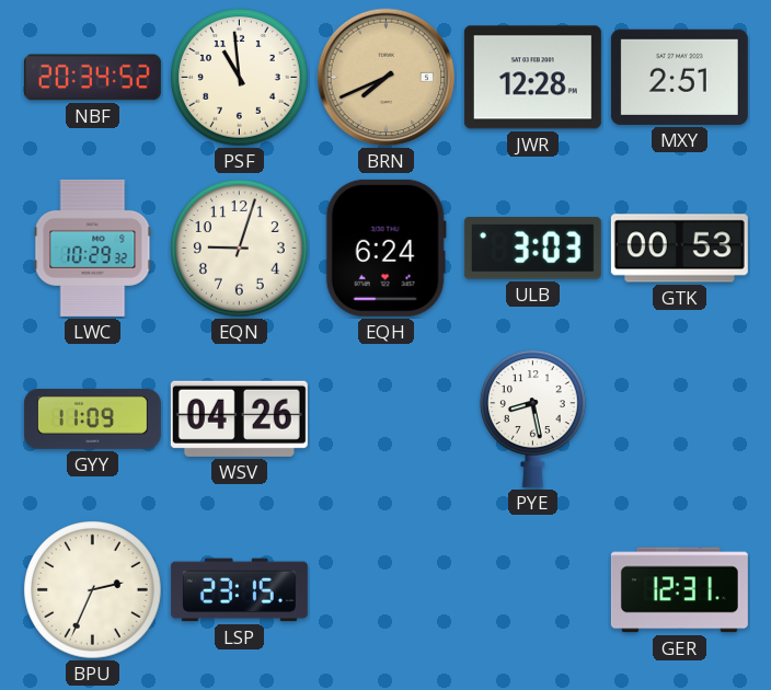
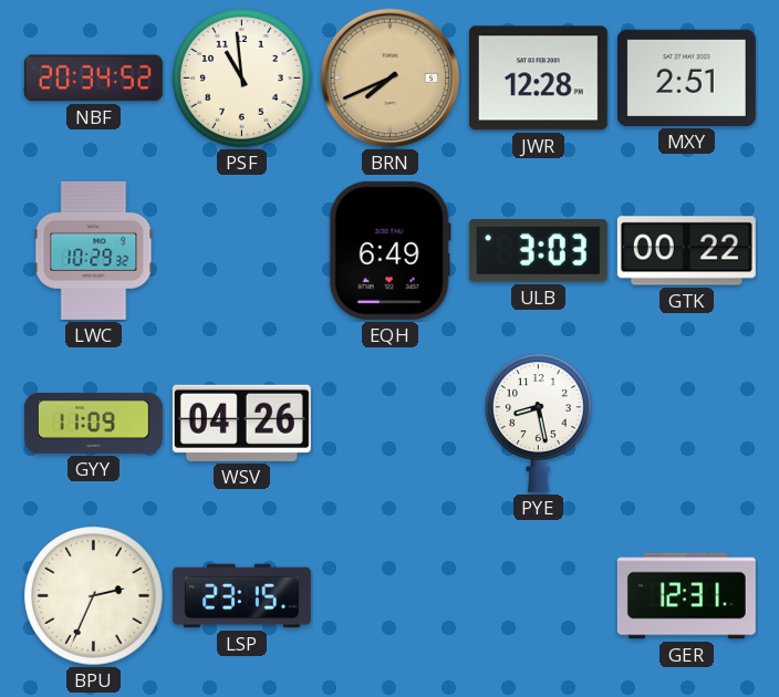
EQN: 9:03 -> none (240, 249)
EQH: 6:24 -> 6:49 (389, 250)
GTK: 00:53 -> 00:22 (686, 251)
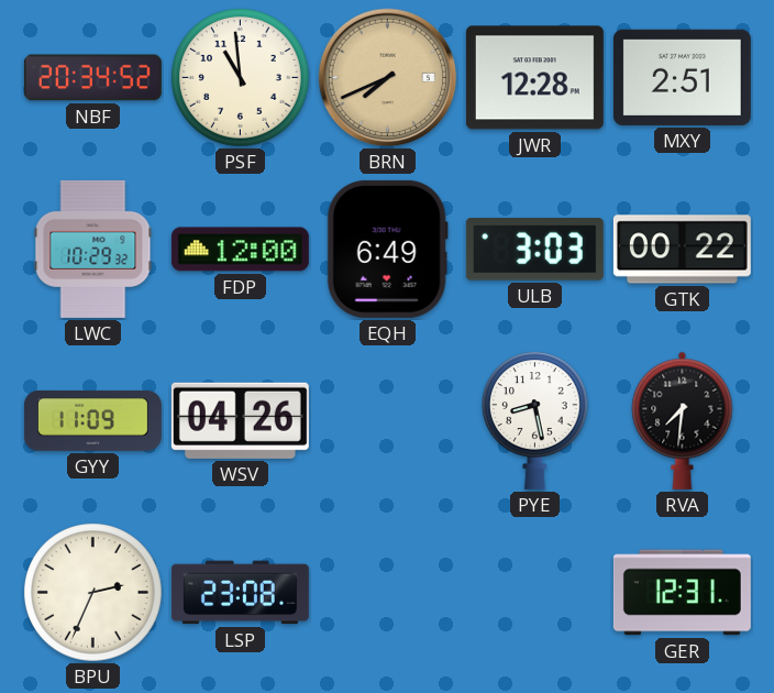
FDP: none -> 12:00 (240, 250)
RVA: none -> 7:31 (683, 420)
LSP: 23:15 -> 23:08 (240, 593)
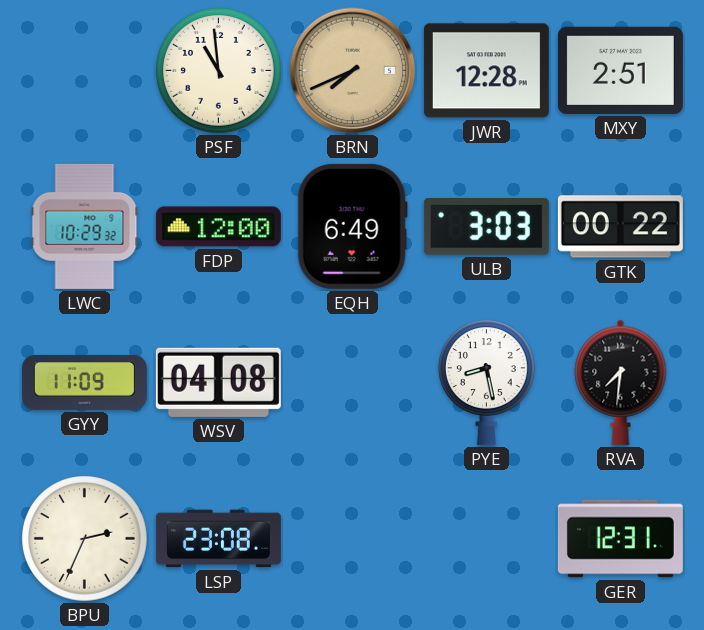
NBF: 20:34 -> none (92, 78)
WSV: 04:26 -> 04:08 (218, 382)
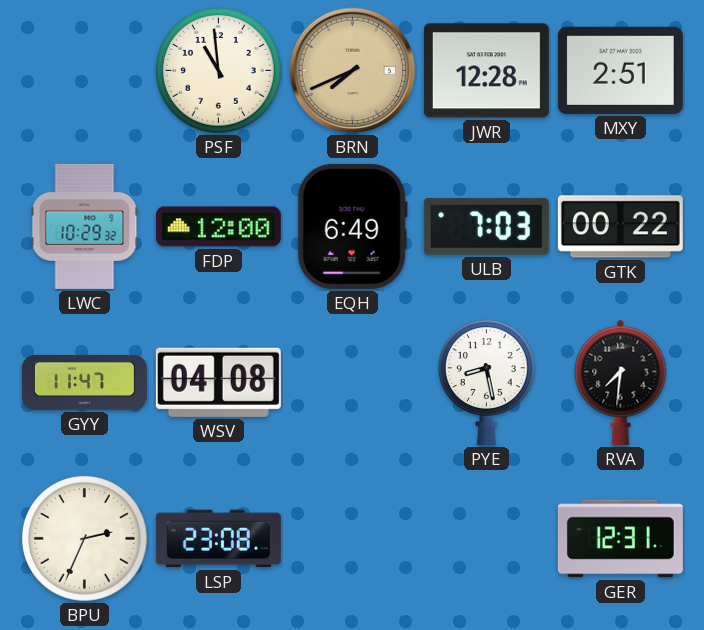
ULB: 3:03 -> 7:03 (486, 227)
GYY: 11:09 -> 11:47 (84, 382)
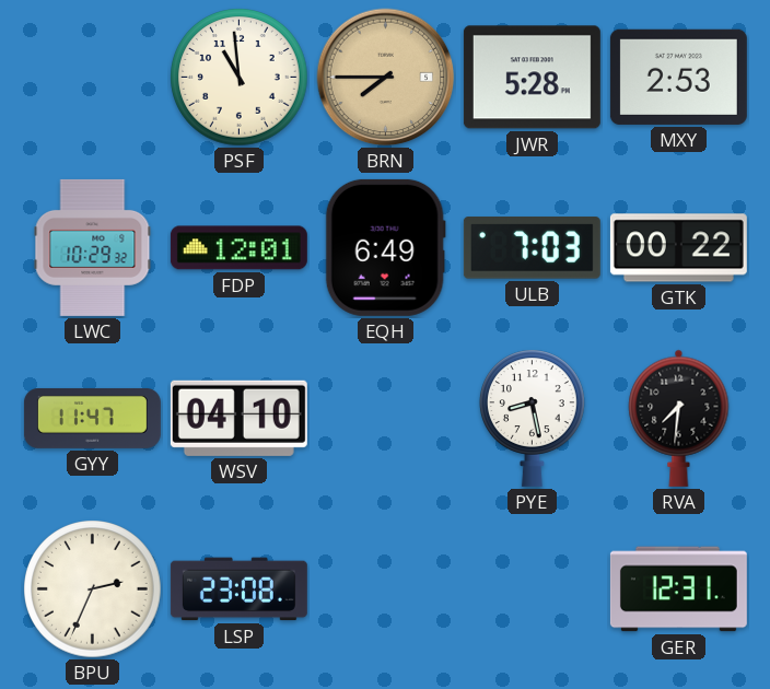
BRN: 7:41 -> 7:45 (386, 78)
JWR: 12:28 -> 5:28 (532, 78)
MXY: 2:51 -> 2:53 (678, 77)
FDP: 12:00 -> 12:01 (238, 248)
WSV: 04:08 -> 04:10 (238, 418)
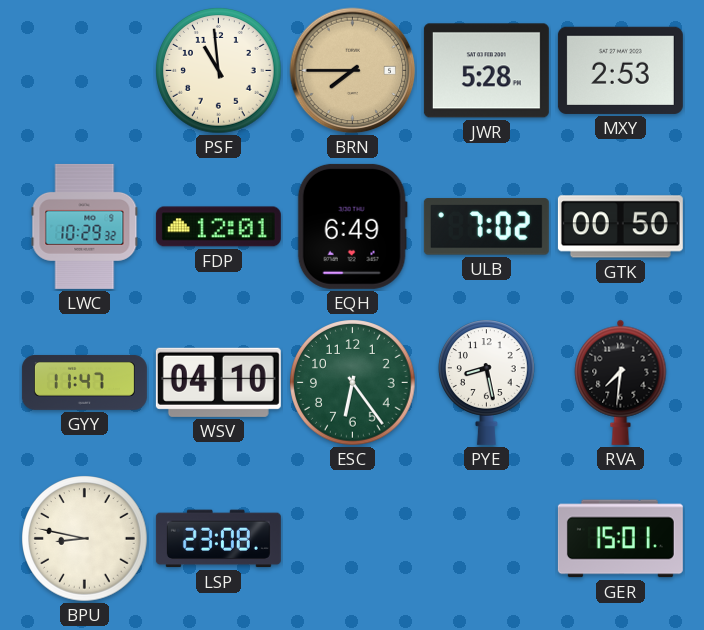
ULB: 7:03 -> 7:02 (486, 227)
GTK: 00:22 -> 00:50 (620, 227)
ESC: none -> 6:24 (353, 383)
BPU: 2:34 -> 8:47 (85, 539)
GER: 12:31 -> 15:01 (620, 539)
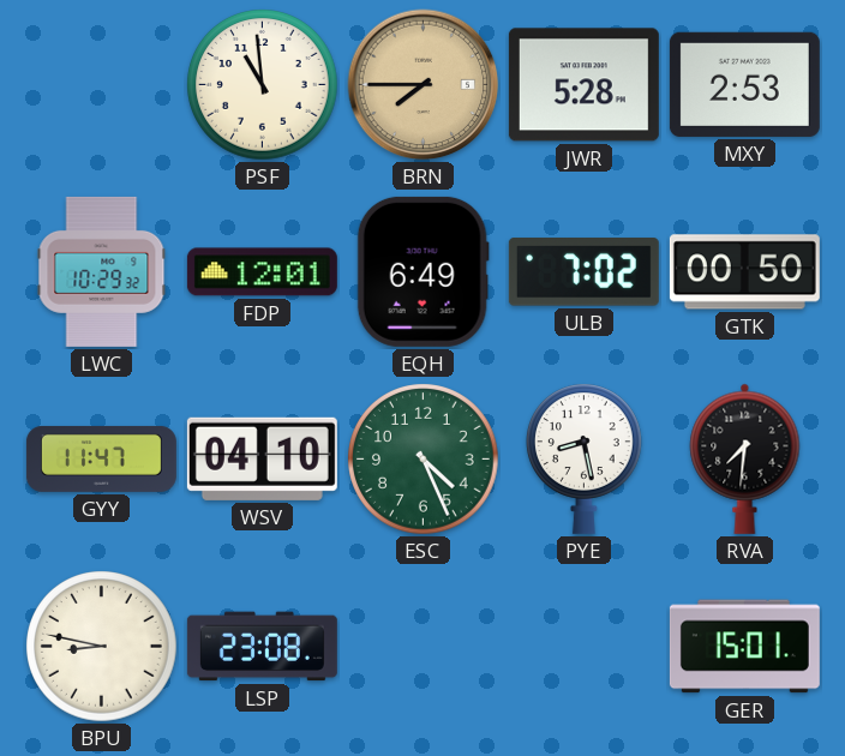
ESC: 6:24 -> 4:26 (424, 460)
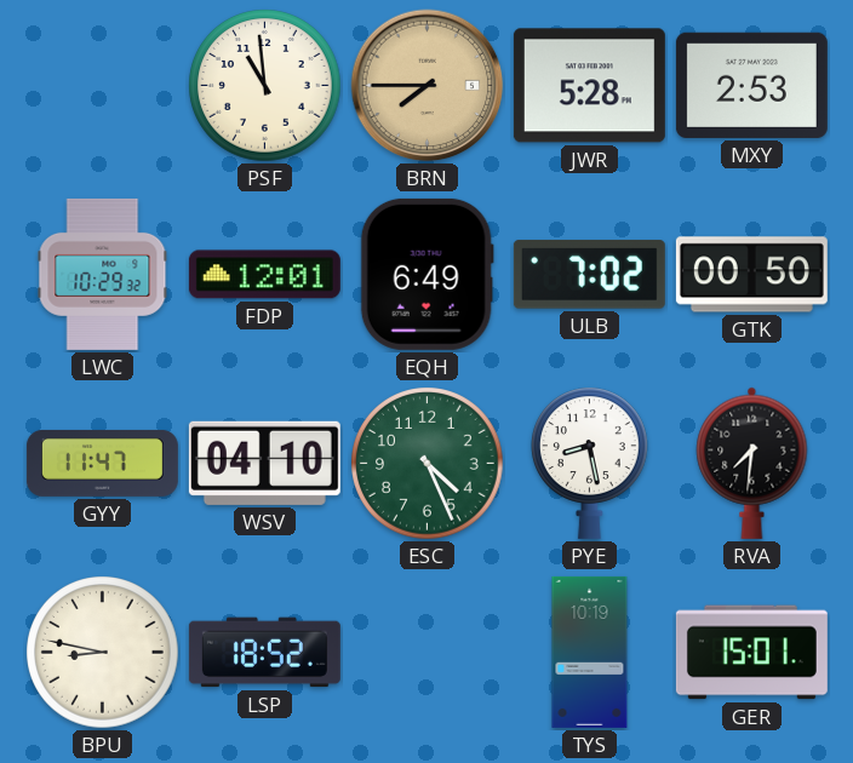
LSP: 23:08 -> 18:52 (264, 653)
TYS: none -> 10:19 (590, 652)
